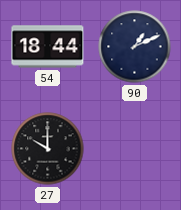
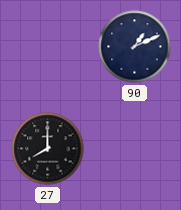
54: 18:44 -> none (48, 47)
27: 10:00 -> 8:00 (48, 149)
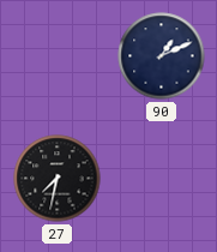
27: 8:00 -> 7:32 (58, 179)
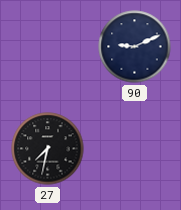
90: 1:11 -> 9:11 (135, 47)
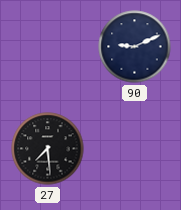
27: 7:32 -> 7:29 (48, 149)
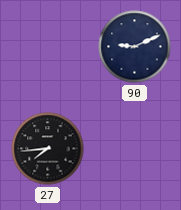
27: 7:29 -> 7:44 (48, 149)
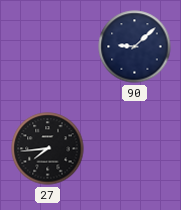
90: 9:11 -> 9:08 (135, 47)
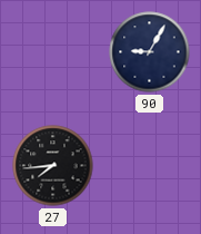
90: 9:08 -> 9:05 (150, 52)
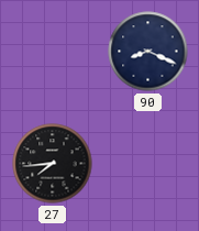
90: 9:05 -> 8:19 (148, 52)
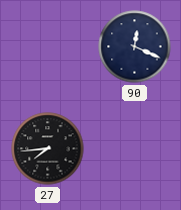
90: 8:19 -> 12:19 (135, 47)
